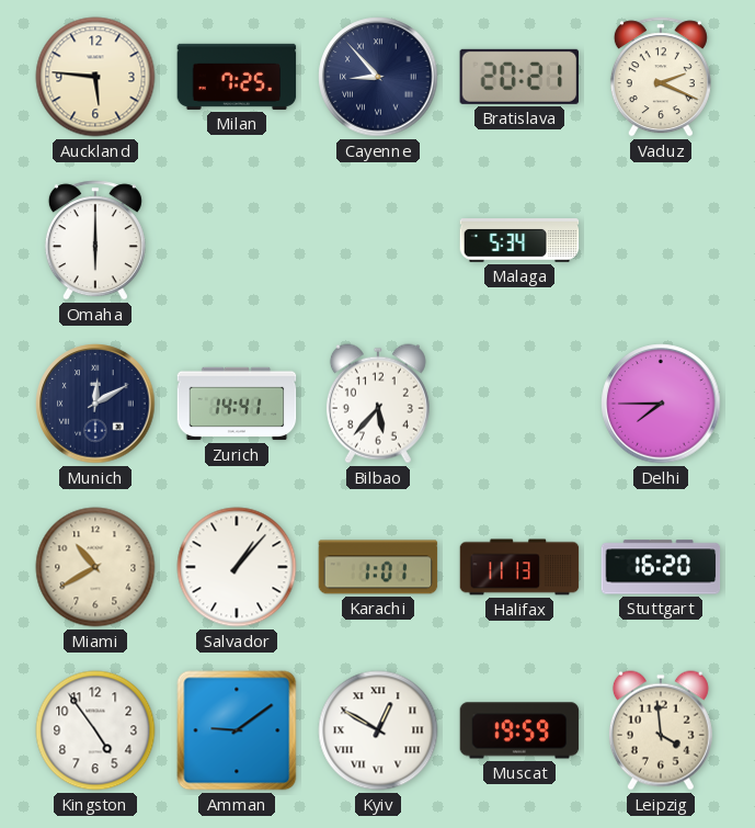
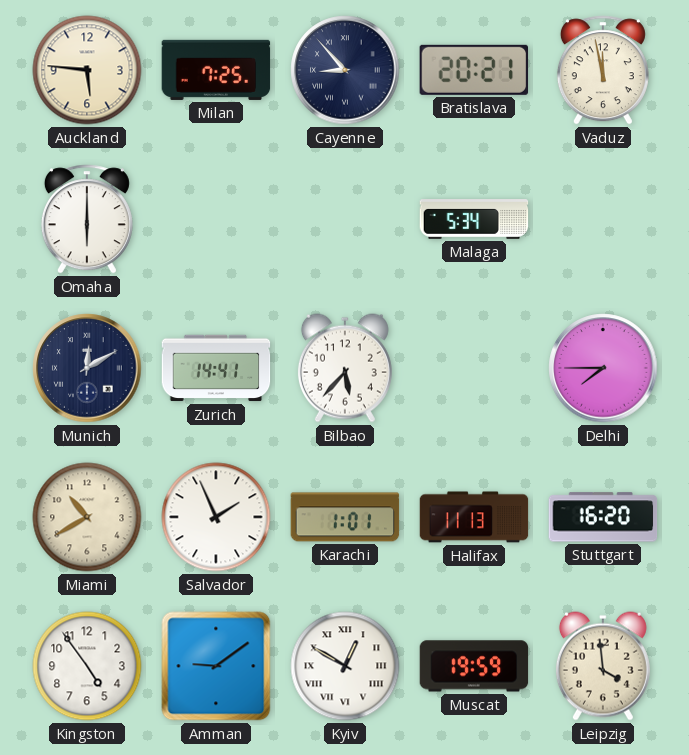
Vaduz: 2:19 -> 11:58 (603, 70)
Salvador: 1:07 -> 1:56 (216, 517)
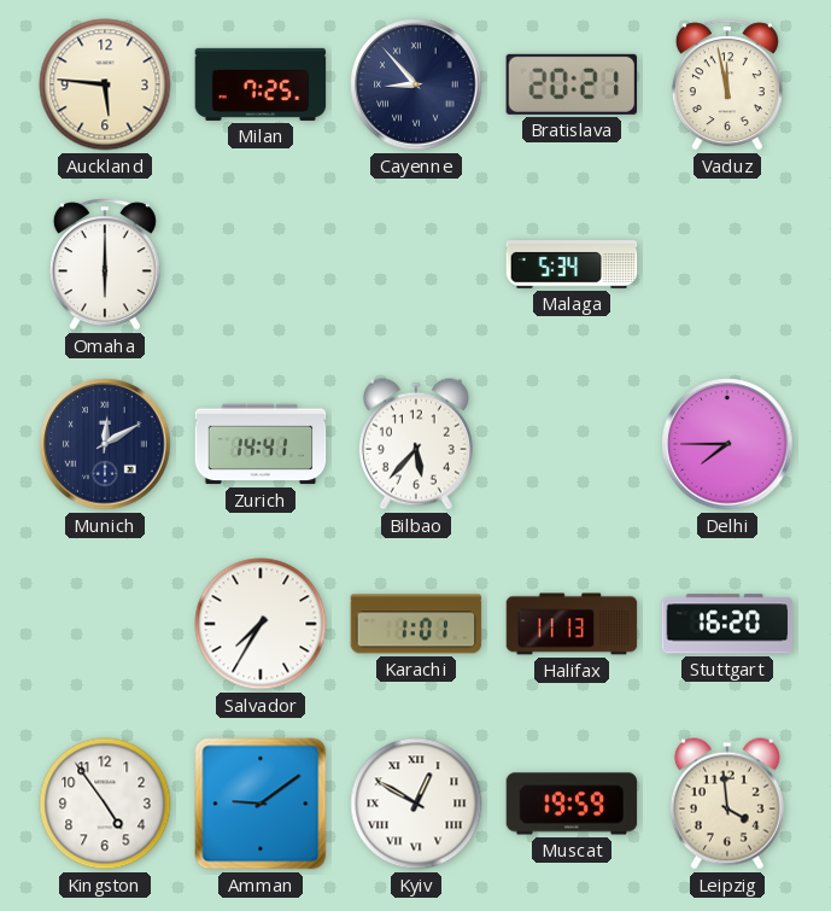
Miami: 10:40 -> none (87, 517)
Salvador: 1:56 -> 7:35 (261, 624)
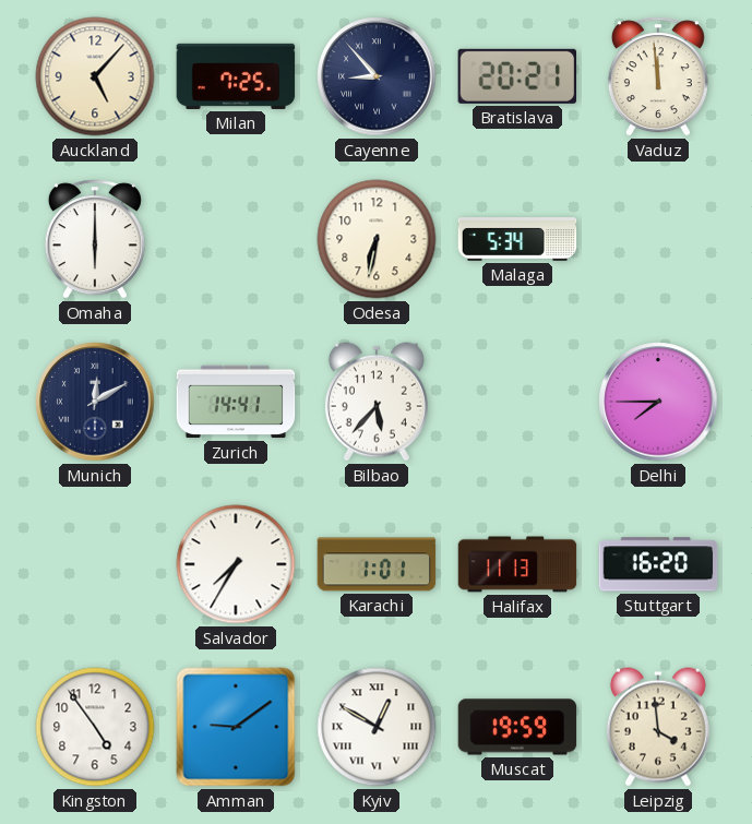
Auckland: 5:46 -> 5:07 (95, 76)
Vaduz: 11:58 -> 11:59 (658, 76)
Odesa: none -> 6:32 (377, 239)
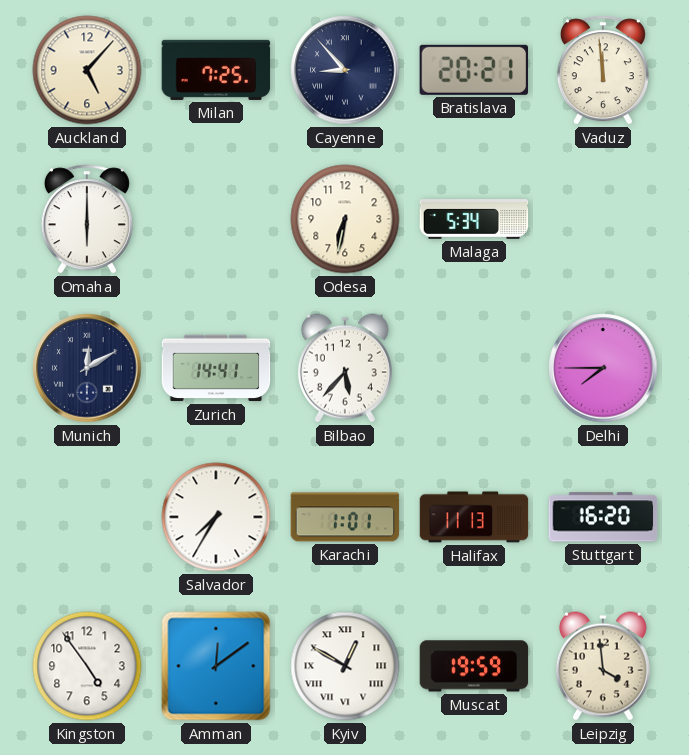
Amman: 9:09 -> 12:09 (216, 666)
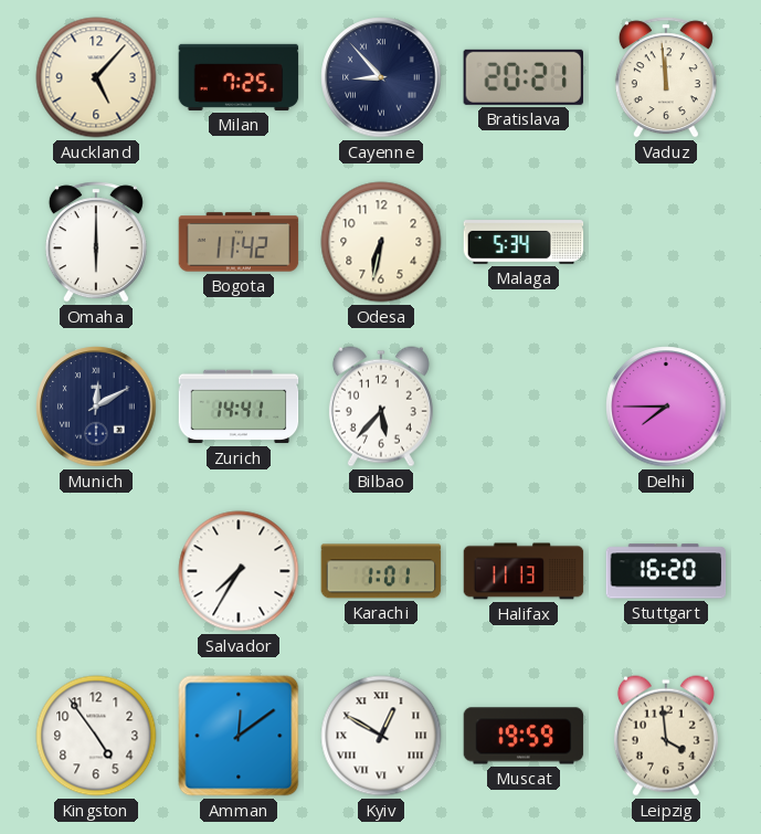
Bogota: none -> 11:42 (239, 242)
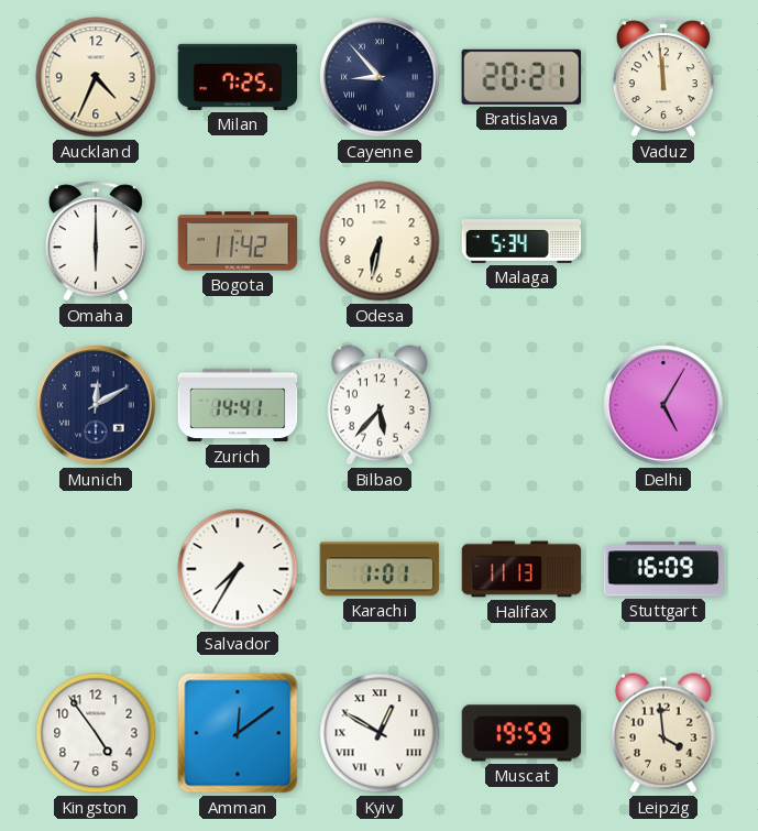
Auckland: 5:07 -> 4:34 (96, 77)
Delhi: 7:45 -> 5:05 (663, 405)
Stuttgart: 16:20 -> 16:09 (663, 569)
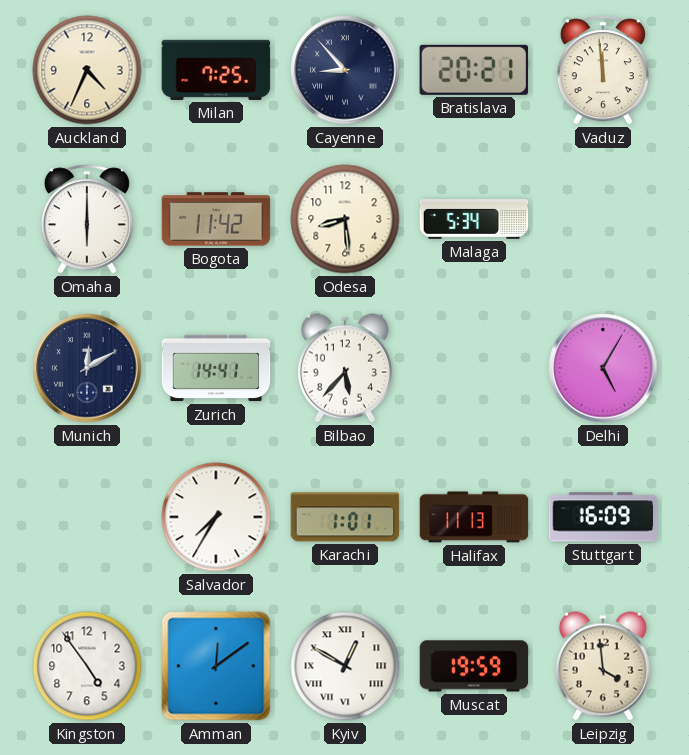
Odesa: 6:32 -> 8:29 (345, 219)
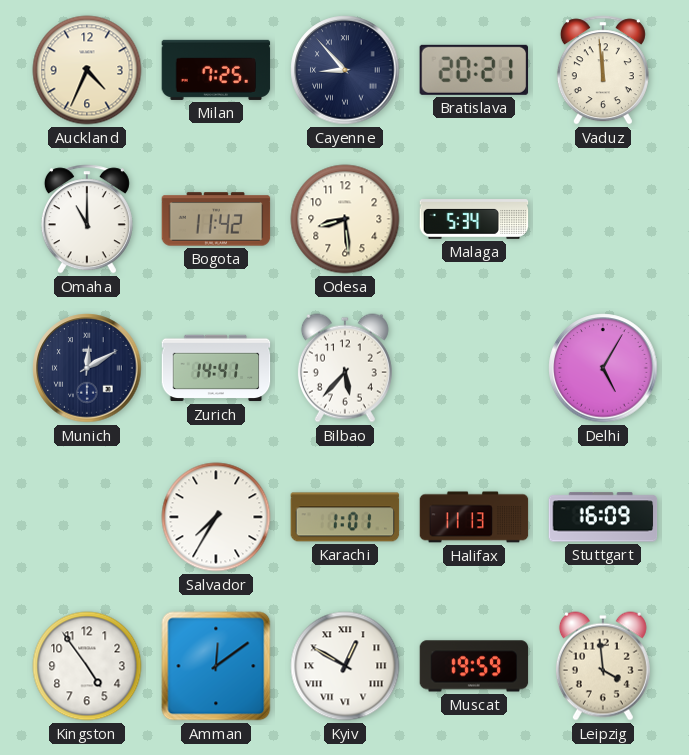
Omaha: 6:00 -> 11:00 (87, 219)
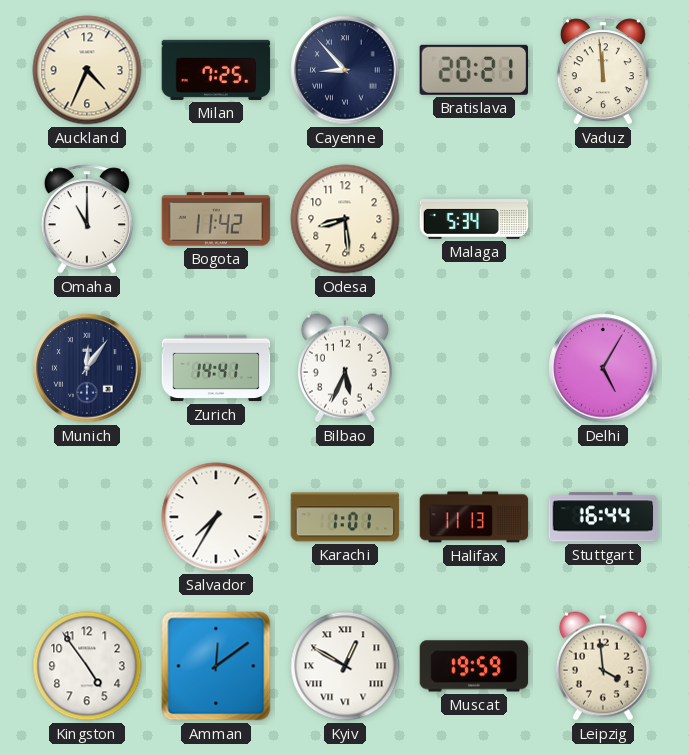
Munich: 12:10 -> 12:06 (87, 368)
Bilbao: 5:37 -> 5:34 (345, 368)
Stuttgart: 16:09 -> 16:44 (603, 517)
